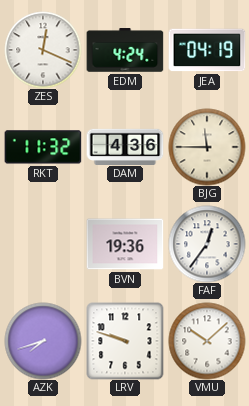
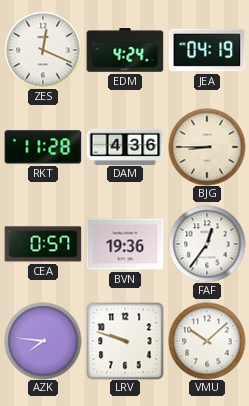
RKT: 11:32 -> 11:28 (43, 147)
BJG: 11:45 -> 8:45 (207, 147)
CEA: none -> 0:57 (43, 244)
AZK: 7:42 -> 7:46 (43, 341)
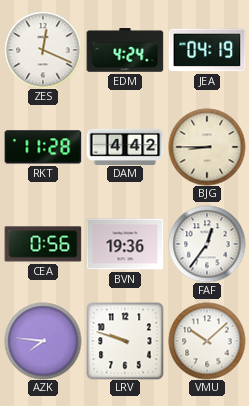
DAM: 4:36 -> 4:42 (125, 146)
CEA: 0:57 -> 0:56 (43, 244)
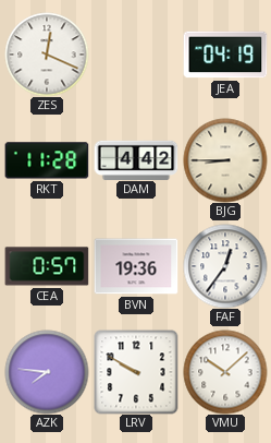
EDM: 4:24 -> none (125, 50)
CEA: 0:56 -> 0:57 (47, 266)
LRV: 9:48 -> 9:50 (136, 372)
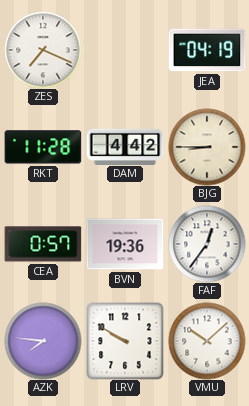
ZES: 12:19 -> 7:19 (43, 50)
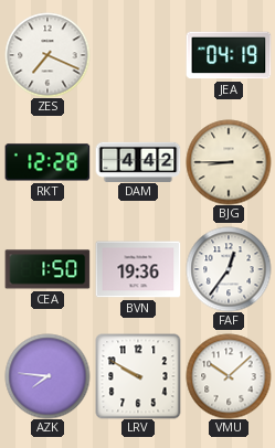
RKT: 11:28 -> 12:28 (47, 162)
CEA: 0:57 -> 1:50 (47, 269)
